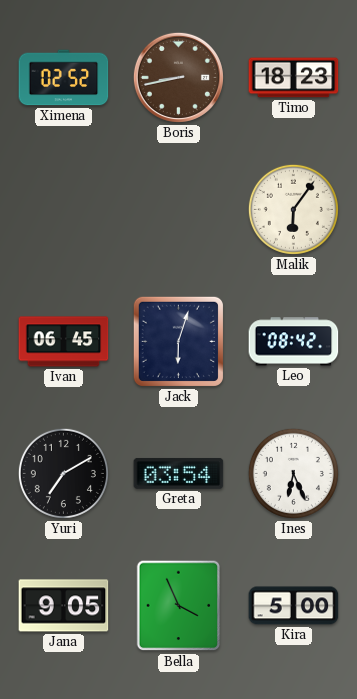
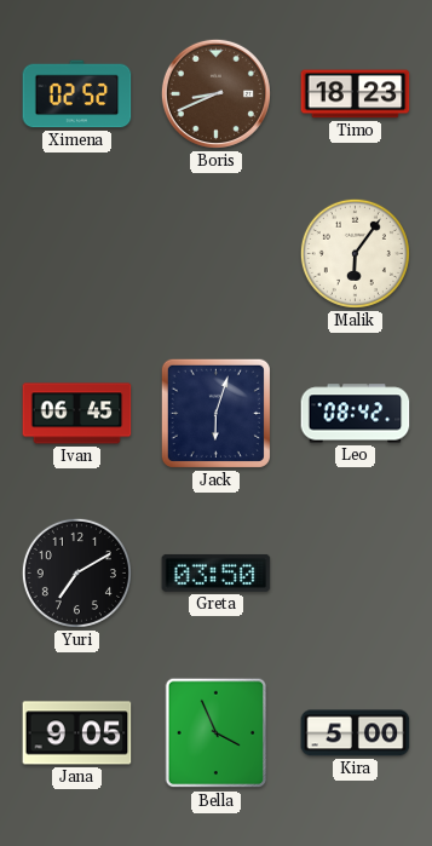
Boris: 8:43 -> 8:41 (215, 93)
Greta: 03:54 -> 03:50 (217, 572)
Ines: 6:26 -> none (293, 473)
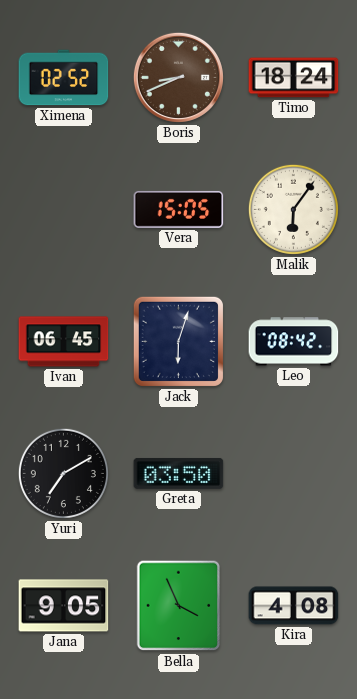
Timo: 18:23 -> 18:24 (294, 78)
Vera: none -> 15:05 (179, 209)
Kira: 5:00 -> 4:08 (294, 606)
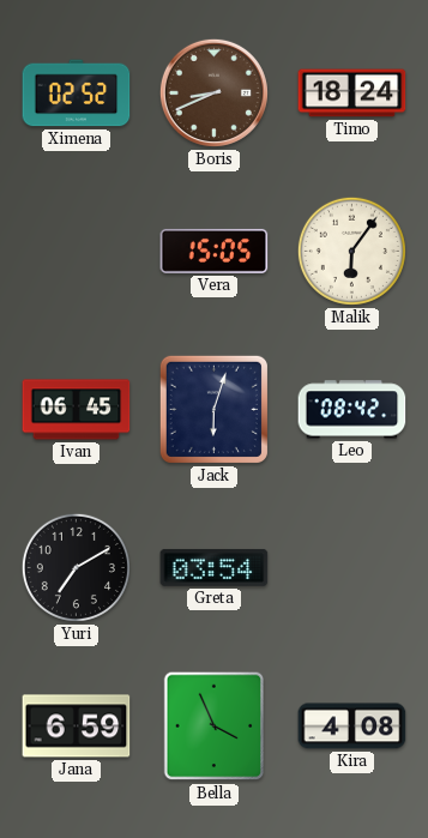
Greta: 03:50 -> 03:54 (215, 567)
Jana: 9:05 -> 6:59 (77, 727)
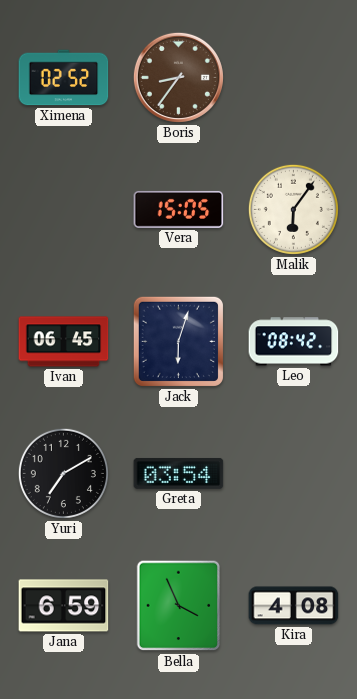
Boris: 8:41 -> 8:36 (178, 77)
Timo: 18:24 -> none (352, 94)
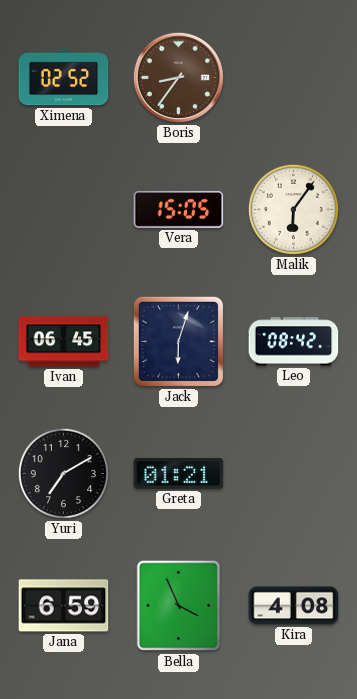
Greta: 03:54 -> 01:21 (179, 473)
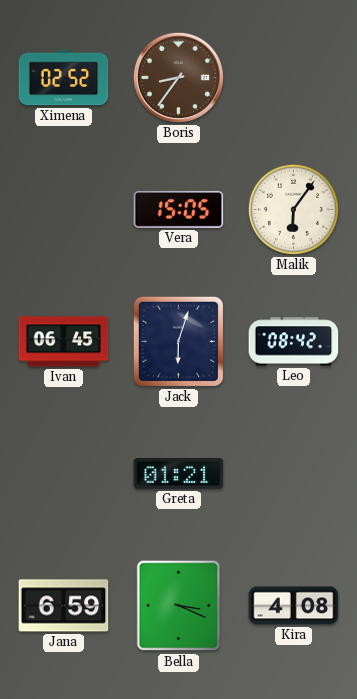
Yuri: 7:10 -> none (63, 473)
Bella: 3:56 -> 3:19 (179, 606)
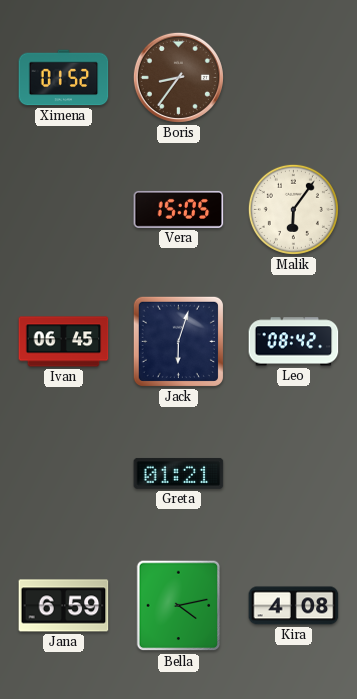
Ximena: 02:52 -> 01:52 (64, 78)
Bella: 3:19 -> 4:13 (179, 606)
